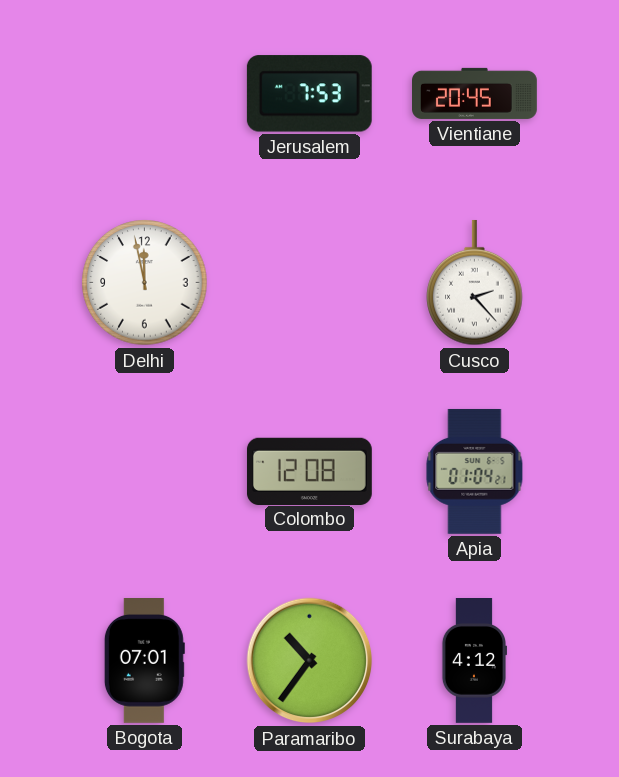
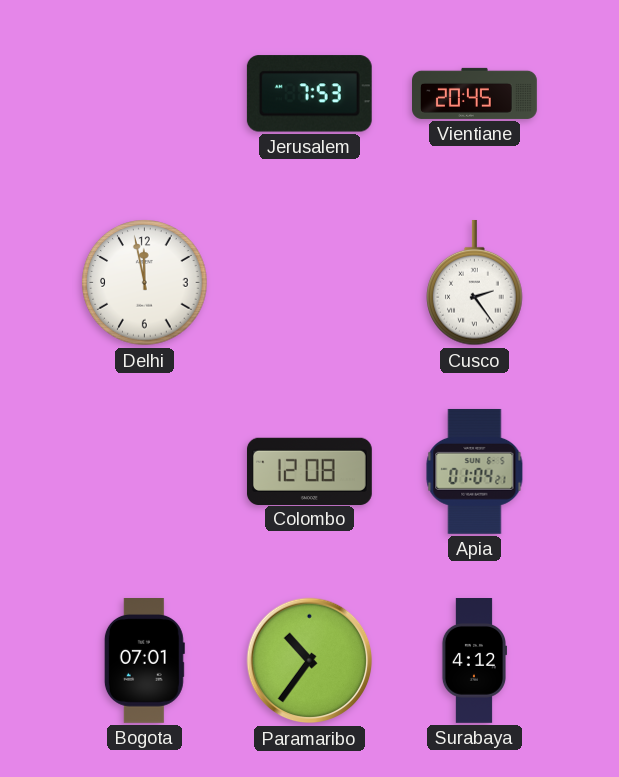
Cusco: 2:23 -> 2:24 (475, 283)
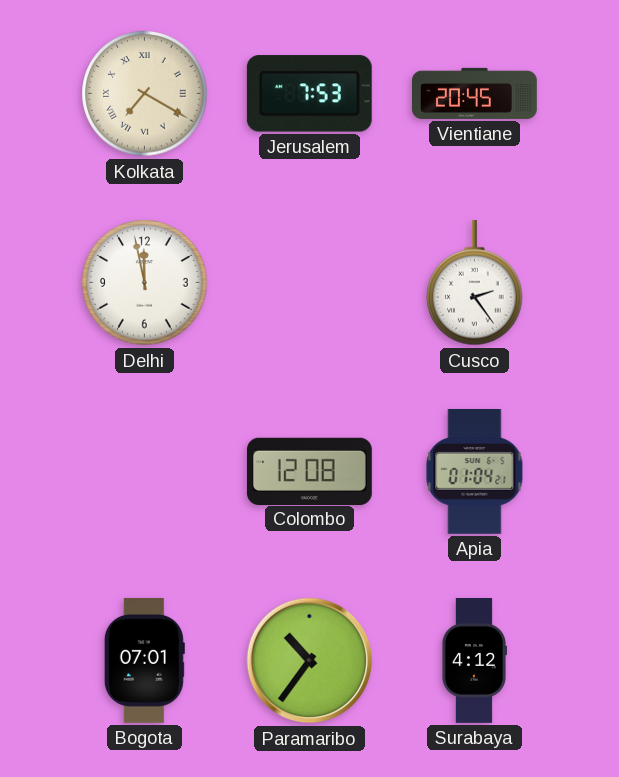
Kolkata: none -> 7:20 (145, 94)
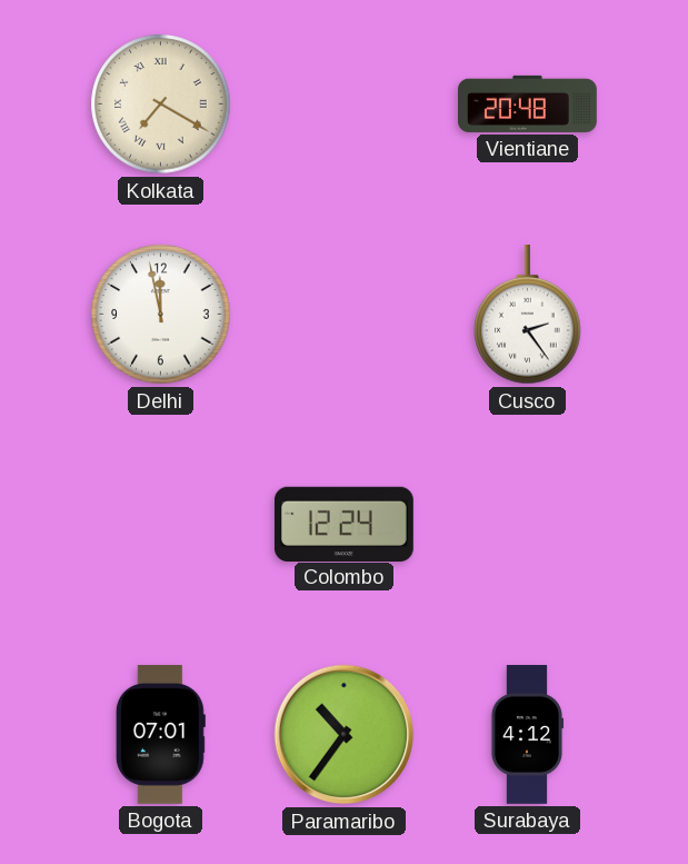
Jerusalem: 7:53 -> none (309, 94)
Vientiane: 20:45 -> 20:48 (528, 103)
Colombo: 12:08 -> 12:24 (343, 524)
Apia: 01:04 -> none (475, 471)
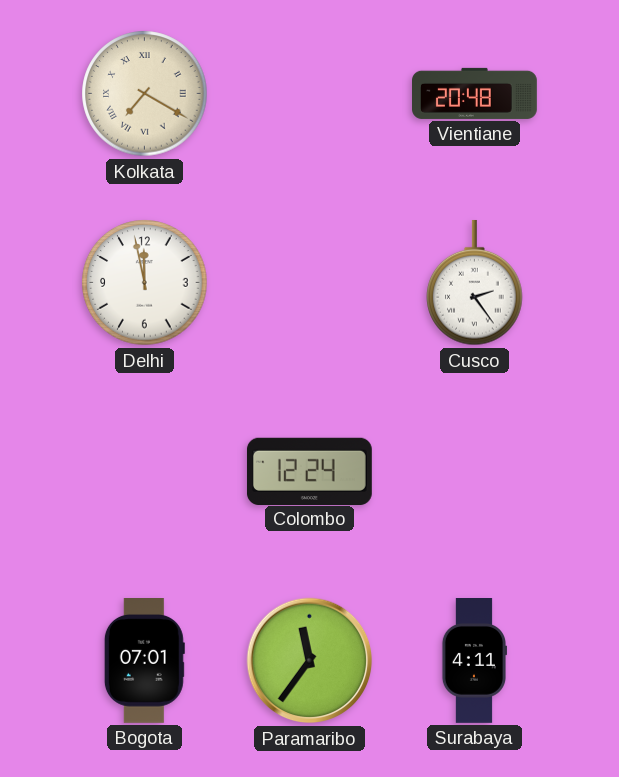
Paramaribo: 10:36 -> 11:36 (310, 661)
Surabaya: 4:12 -> 4:11 (473, 661)
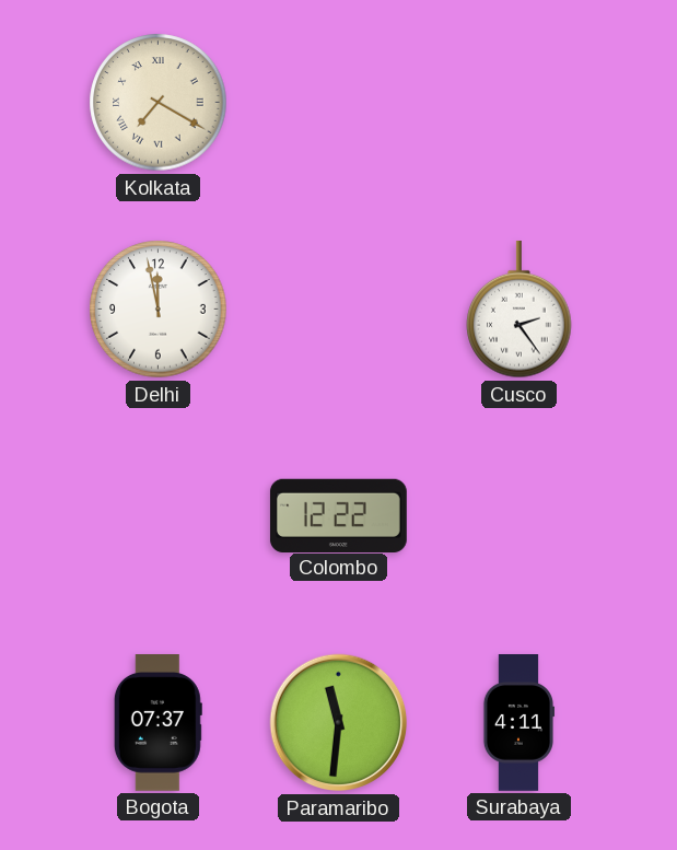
Vientiane: 20:48 -> none (475, 93)
Colombo: 12:24 -> 12:22 (338, 515)
Bogota: 07:01 -> 07:37 (157, 723)
Paramaribo: 11:36 -> 11:31 (339, 723)
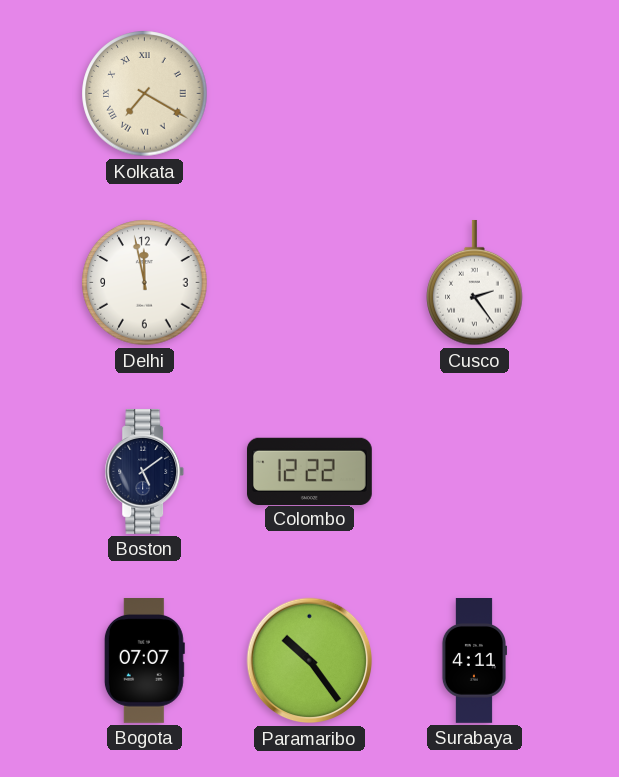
Boston: none -> 5:09 (145, 471)
Bogota: 07:37 -> 07:07 (144, 661)
Paramaribo: 11:31 -> 10:24 (310, 661)
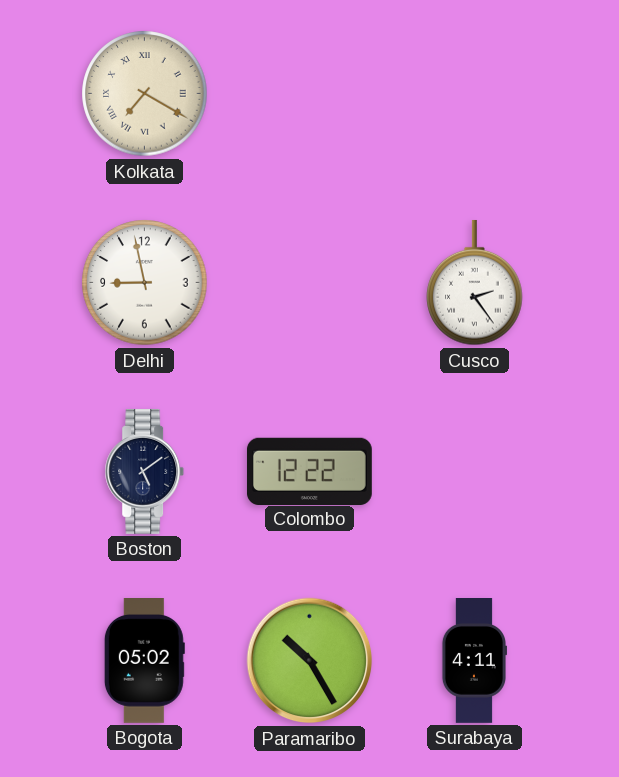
Delhi: 11:58 -> 8:58 (145, 283)
Bogota: 07:07 -> 05:02 (144, 661)
Paramaribo: 10:24 -> 10:25 (310, 661)
